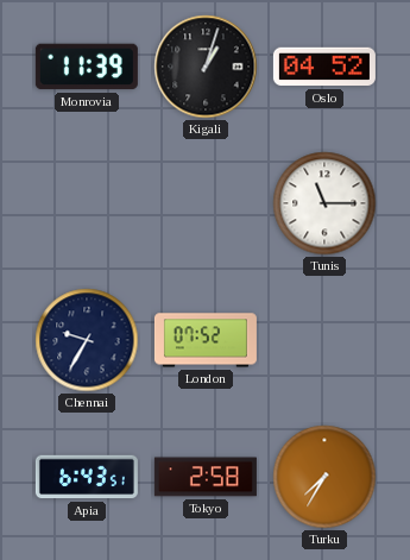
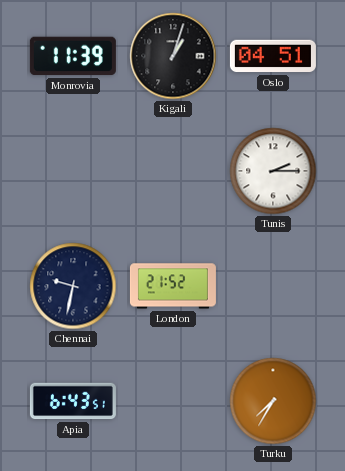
Oslo: 04:52 -> 04:51 (273, 56)
Tunis: 11:15 -> 2:15 (273, 171)
Chennai: 9:35 -> 9:32 (73, 286)
London: 07:52 -> 21:52 (173, 286)
Tokyo: 2:58 -> none (206, 477)
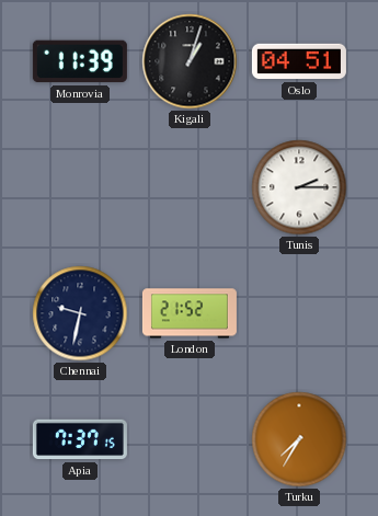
Apia: 6:43 -> 7:37 (80, 439)
